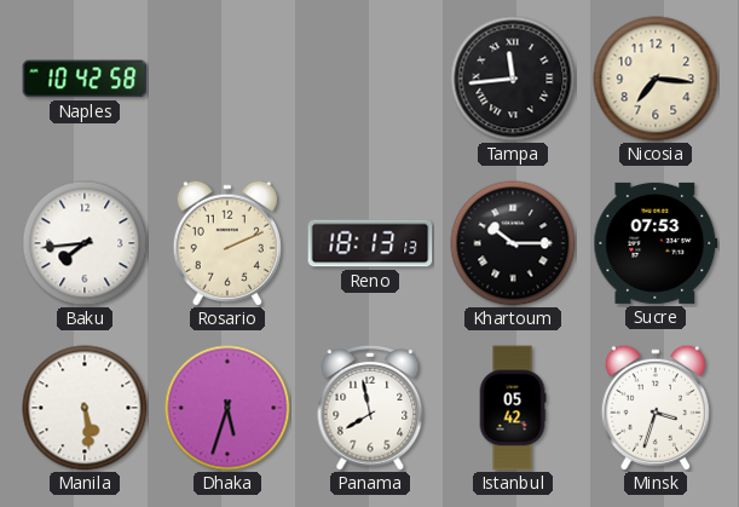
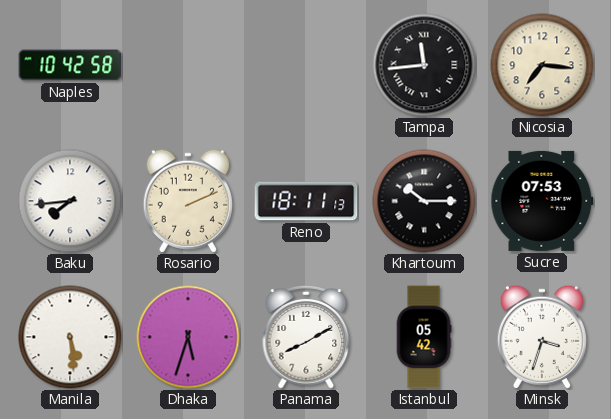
Reno: 18:13 -> 18:11 (306, 201)
Panama: 7:58 -> 8:10 (306, 338)
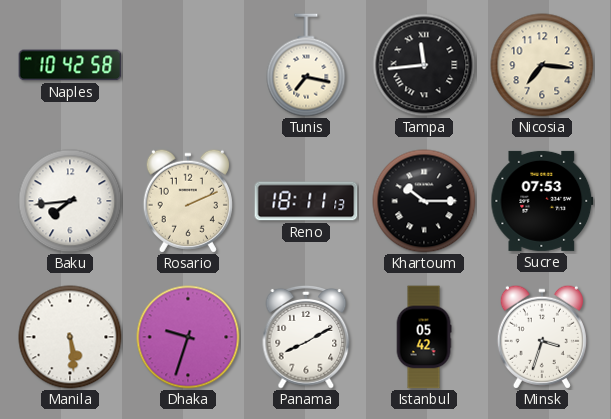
Tunis: none -> 7:17 (306, 65)
Dhaka: 5:33 -> 9:33 (188, 337)
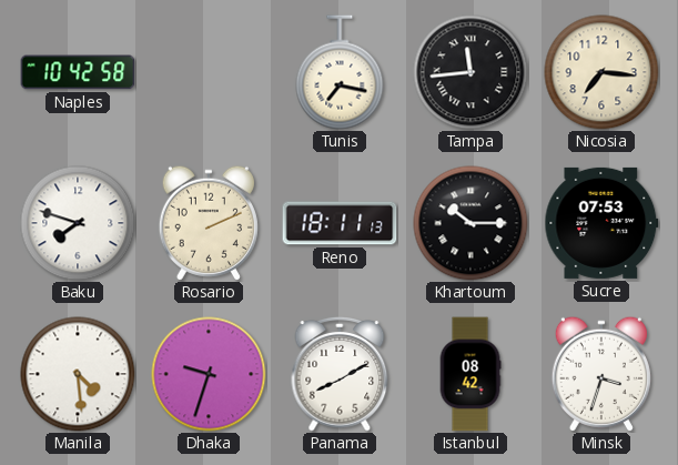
Baku: 7:44 -> 7:48 (78, 223)
Manila: 5:29 -> 4:29 (78, 374)
Istanbul: 05:42 -> 08:42 (470, 374)
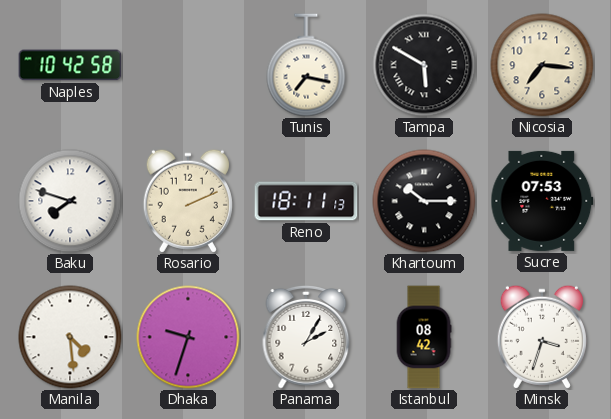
Tampa: 11:44 -> 5:50 (424, 65)
Panama: 8:10 -> 2:05 (306, 338)
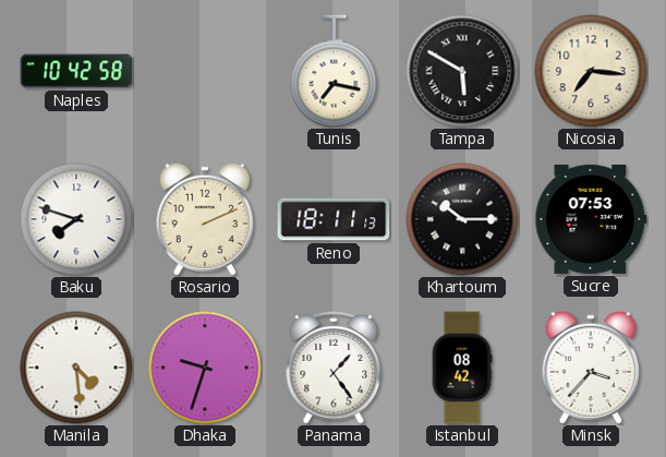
Panama: 2:05 -> 1:24 (334, 369)
Minsk: 3:33 -> 3:37 (591, 368)
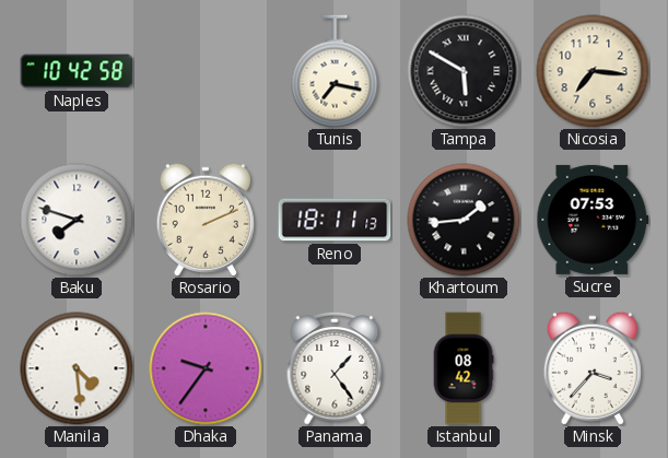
Khartoum: 10:15 -> 1:44 (464, 220)
Dhaka: 9:33 -> 9:36 (206, 368)
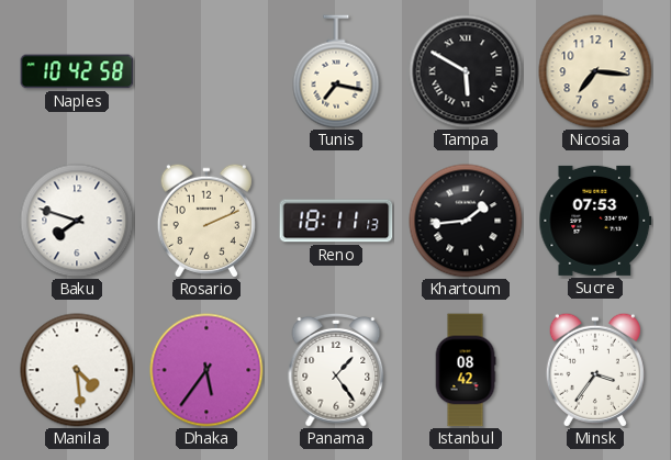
Dhaka: 9:36 -> 5:36 (206, 370)
Minsk: 3:37 -> 3:36 (595, 370)
